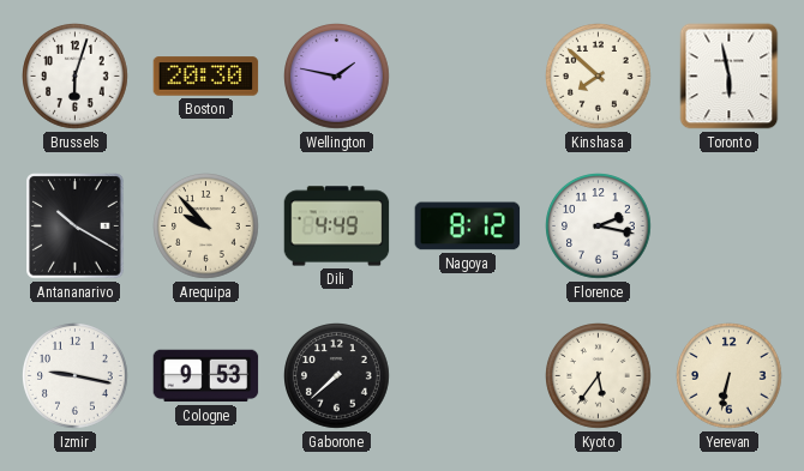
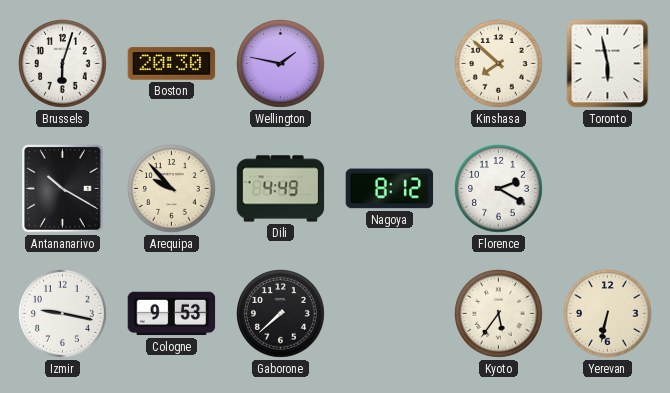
Florence: 2:17 -> 2:20 (499, 189)
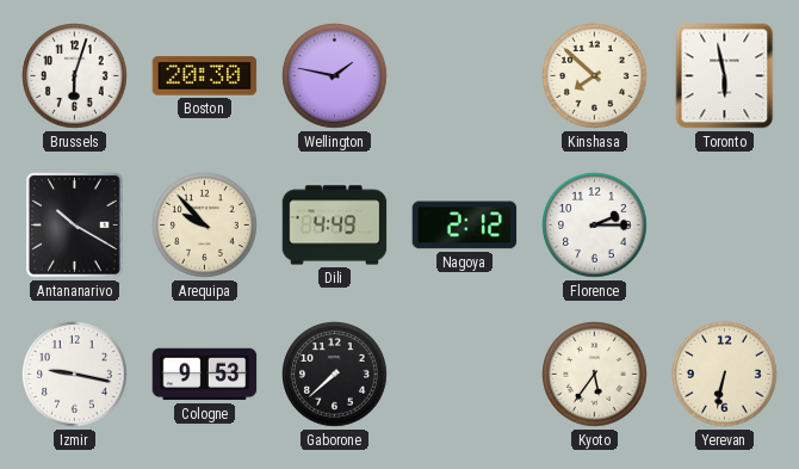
Nagoya: 8:12 -> 2:12 (465, 226)
Florence: 2:20 -> 2:15 (595, 226)
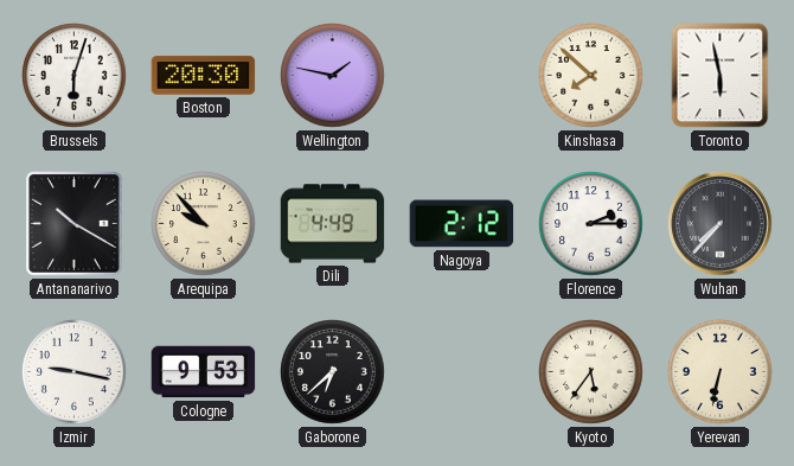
Wuhan: none -> 7:37 (721, 224)
Gaborone: 7:38 -> 6:38 (333, 372)
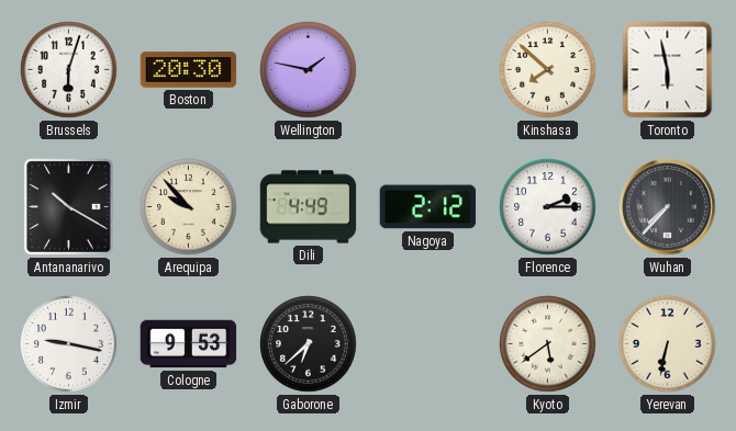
Kyoto: 5:36 -> 5:39 (548, 344)
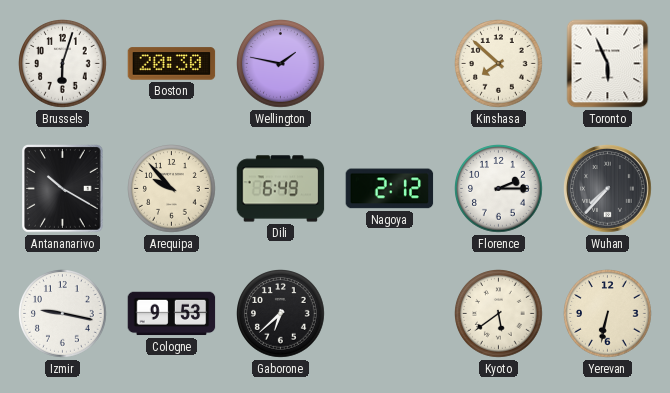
Toronto: 5:58 -> 5:56 (608, 64)
Dili: 4:49 -> 6:49 (281, 189)
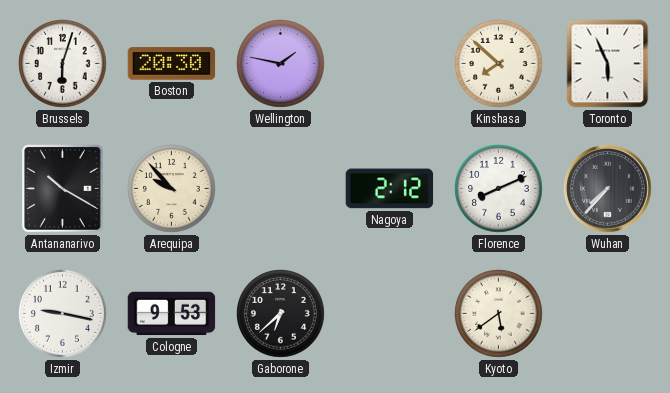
Dili: 6:49 -> none (281, 189)
Florence: 2:15 -> 8:11 (499, 189)
Yerevan: 6:32 -> none (608, 314)
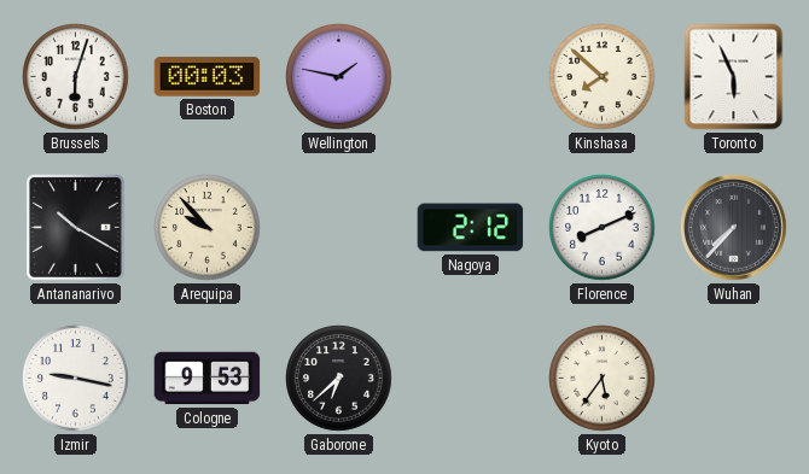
Boston: 20:30 -> 00:03 (208, 77)
Kyoto: 5:39 -> 5:36 (603, 379)
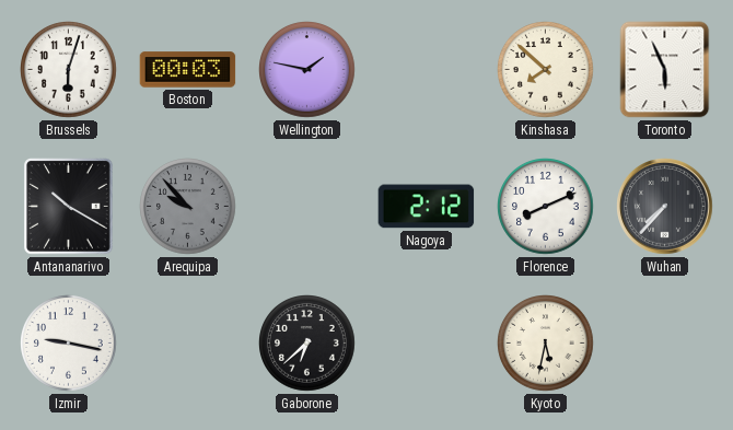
Arequipa dial: cream -> grey (188, 207)
Cologne: 9:53 -> none (208, 379)
Kyoto: 5:36 -> 5:32 (546, 344)
